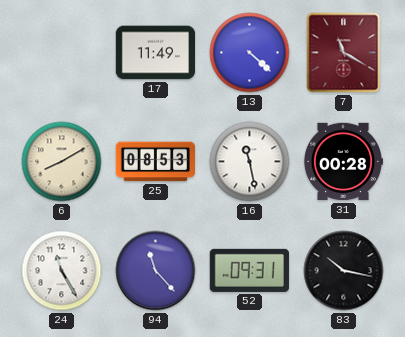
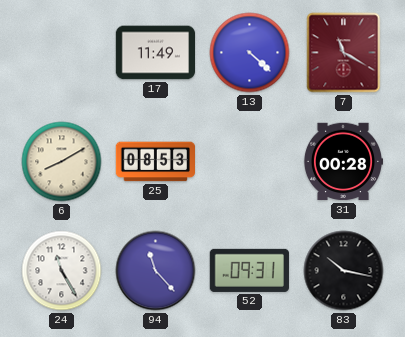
16: 11:28 -> none (250, 162)
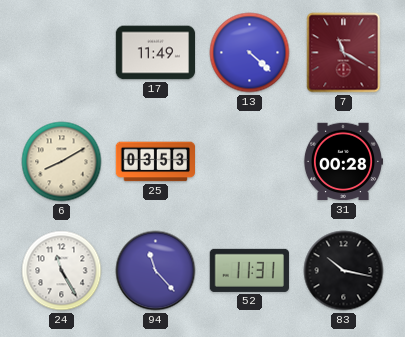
25: 08:53 -> 03:53 (155, 162)
52: 09:31 -> 11:31 (249, 270)
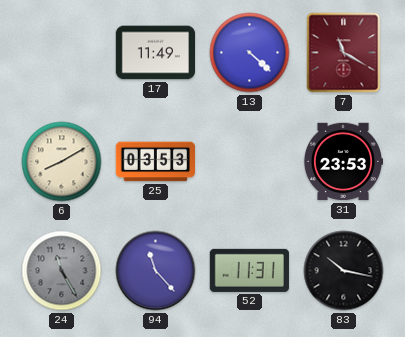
31: 00:28 -> 23:53 (342, 162)
24 dial: white -> grey (62, 271)
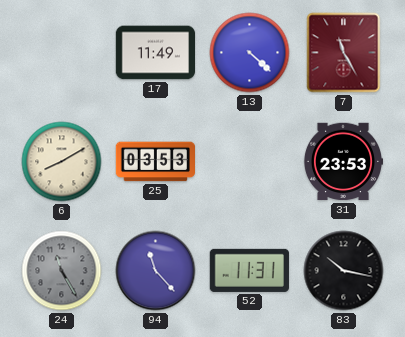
7: 11:20 -> 11:25 (344, 53)
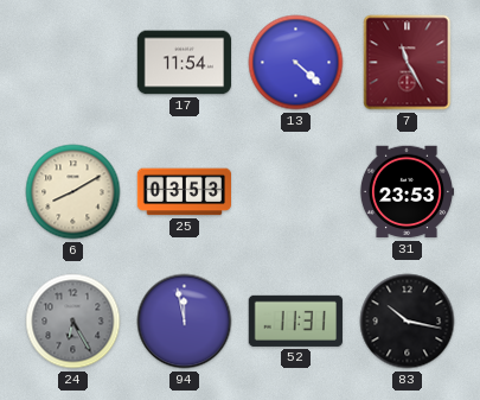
17: 11:49 -> 11:54 (185, 63)
24: 11:25 -> 6:25 (73, 322)
94: 11:23 -> 11:58 (185, 322)
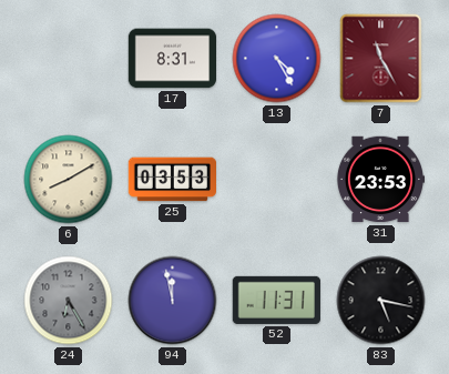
17: 11:54 -> 8:31 (173, 59)
13: 4:22 -> 4:25 (277, 59)
83: 10:17 -> 5:17 (381, 301)
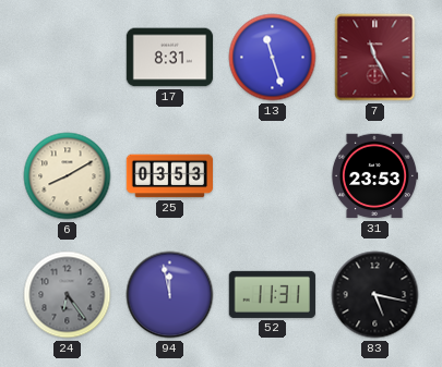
13: 4:25 -> 11:27 (273, 58)
24: 6:25 -> 6:24 (68, 295)
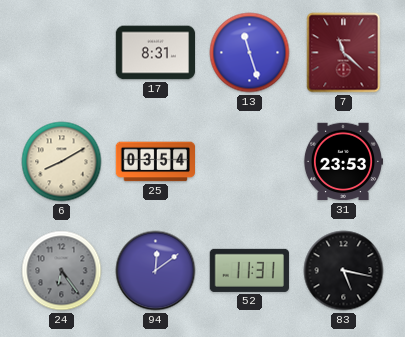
7: 11:25 -> 11:22 (344, 53)
25: 03:53 -> 03:54 (155, 162)
94: 11:58 -> 12:09 (156, 271)
